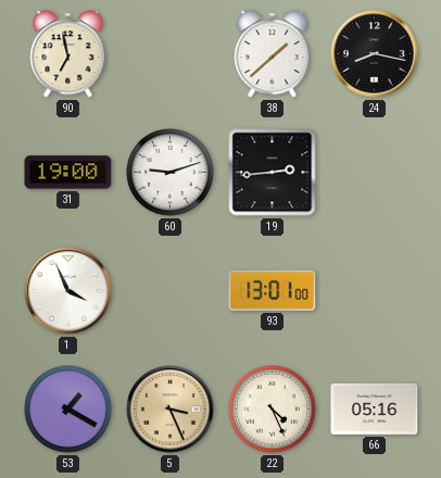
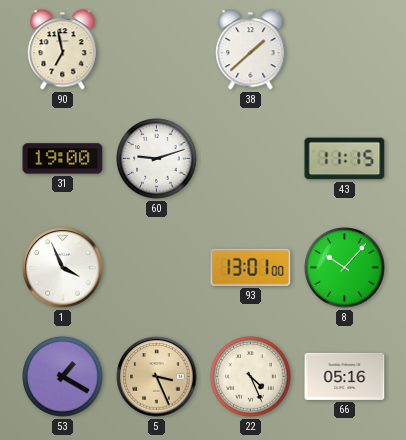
24: 8:17 -> none (375, 54)
19: 2:44 -> none (273, 173)
43: none -> 11:15 (345, 159)
8: none -> 10:07 (345, 268)
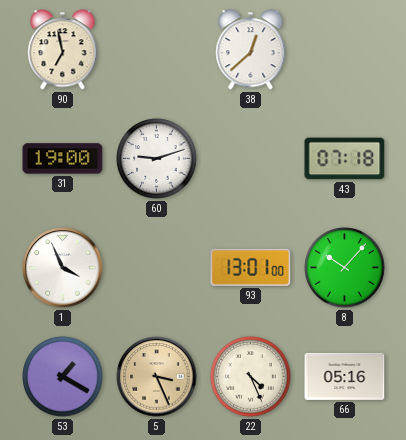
38: 1:38 -> 12:38 (251, 50)
43: 11:15 -> 07:18 (345, 159)
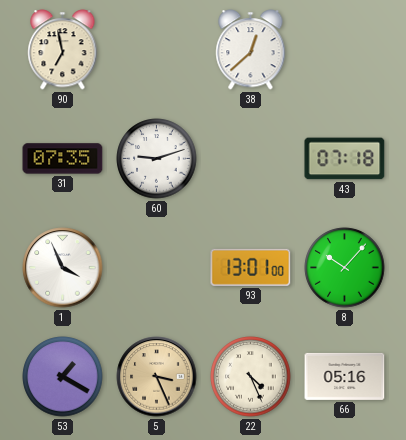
31: 19:00 -> 07:35 (63, 159)
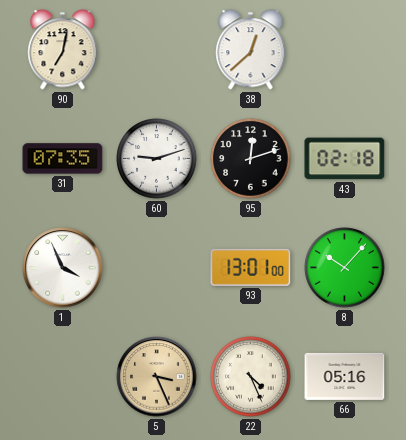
90: 6:58 -> 7:02 (63, 50)
95: none -> 12:12 (251, 159)
43: 07:18 -> 02:18 (345, 159)
53: 1:20 -> none (63, 377)
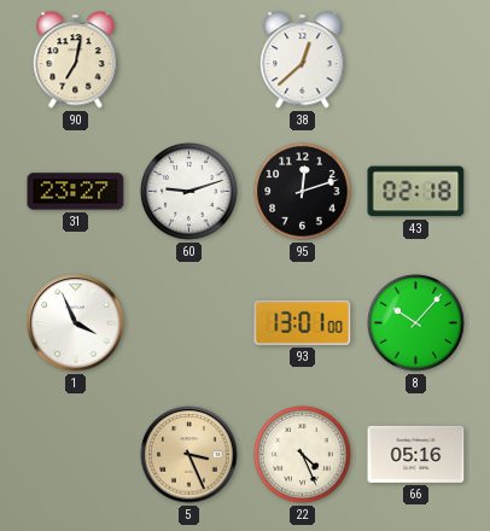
31: 07:35 -> 23:27 (76, 192)
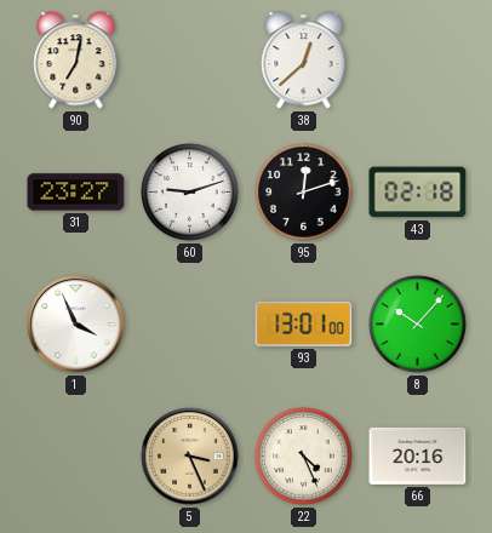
66: 05:16 -> 20:16 (418, 455)
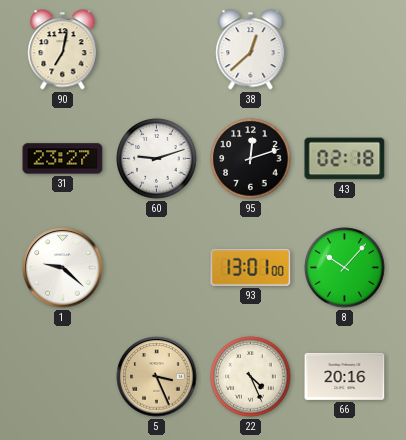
1: 3:56 -> 9:22 (63, 268)
